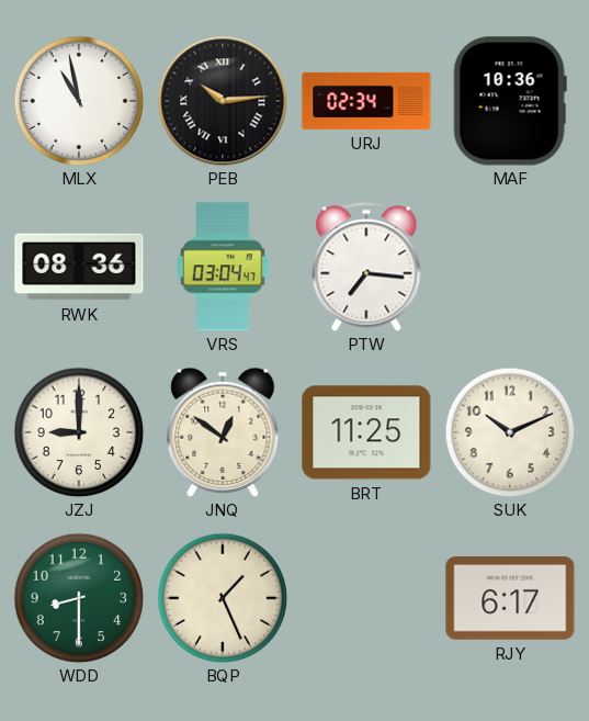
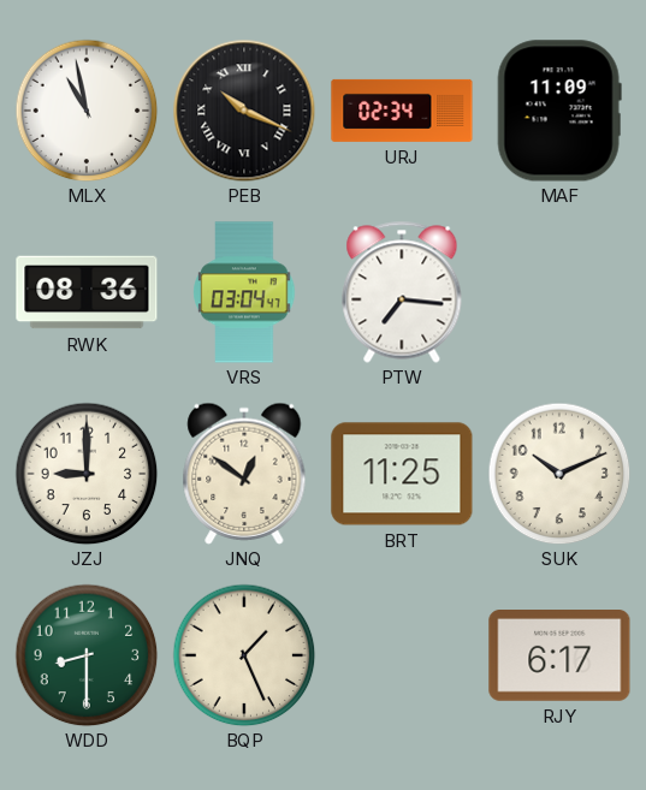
PEB: 10:14 -> 10:19 (244, 111)
MAF: 10:36 -> 11:09 (559, 111)
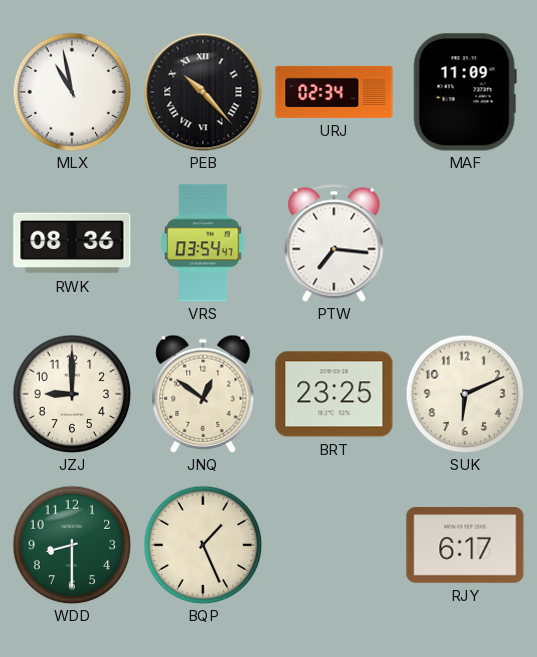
PEB: 10:19 -> 10:23 (203, 92)
VRS: 03:04 -> 03:54 (203, 243)
BRT: 11:25 -> 23:25 (334, 394)
SUK: 10:11 -> 6:11 (465, 394)
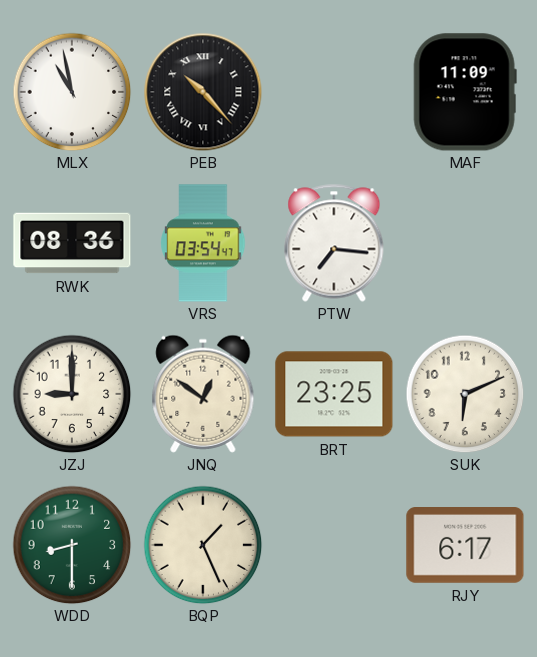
URJ: 02:34 -> none (334, 92)
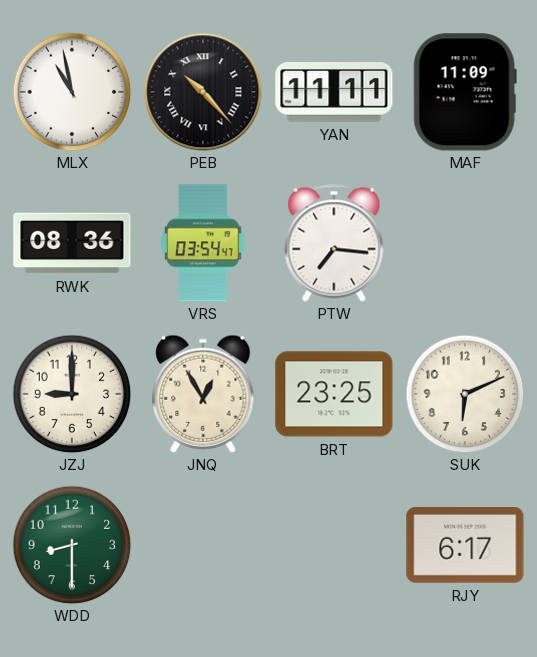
YAN: none -> 11:11 (334, 92)
JNQ: 12:51 -> 12:55 (203, 394)
BQP: 1:26 -> none (203, 545)
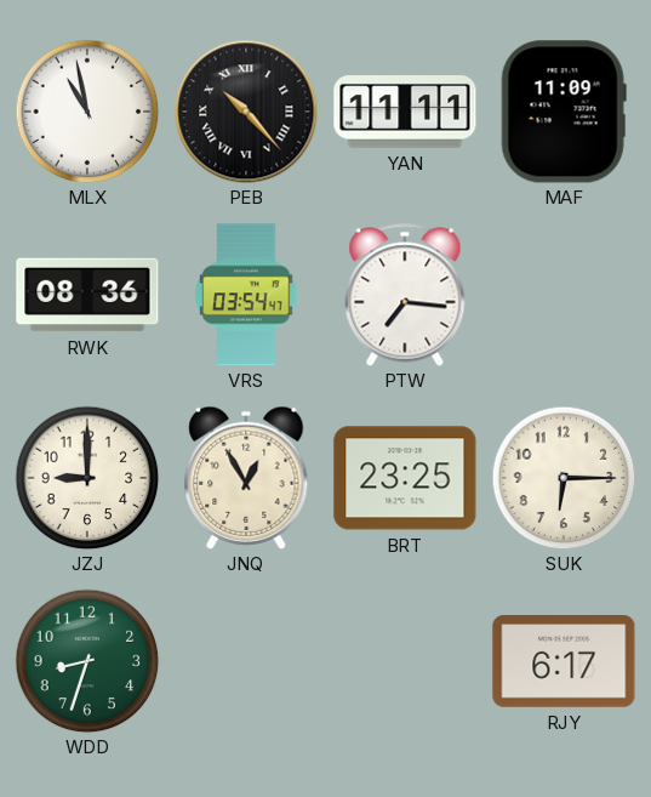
SUK: 6:11 -> 6:15 (564, 478)
WDD: 8:30 -> 8:33 (87, 661)
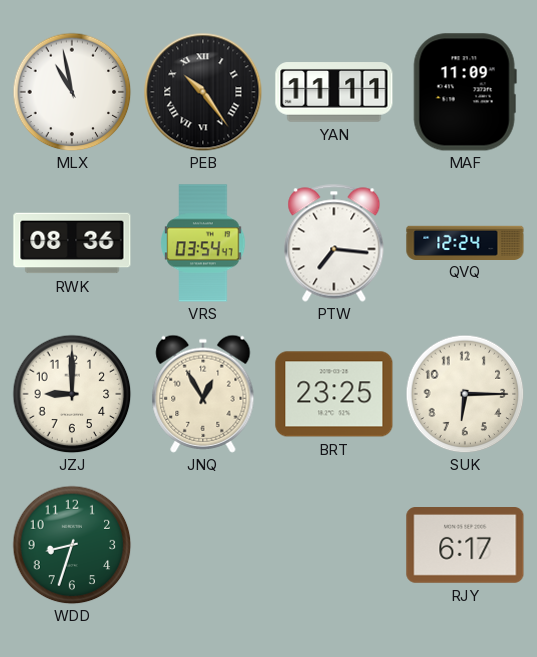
PEB: 10:23 -> 10:24 (203, 92)
QVQ: none -> 12:24 (465, 242)
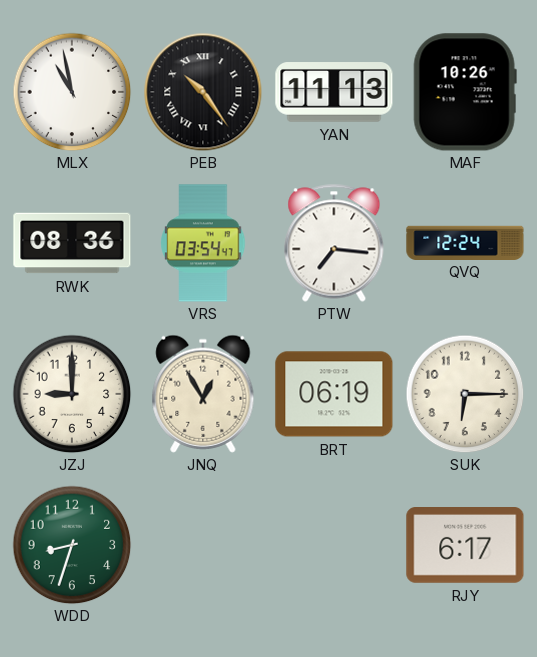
YAN: 11:11 -> 11:13 (334, 92)
MAF: 11:09 -> 10:26 (465, 92)
BRT: 23:25 -> 06:19 (334, 394)
